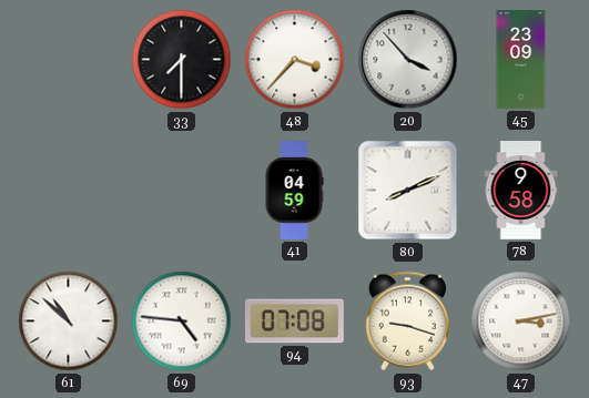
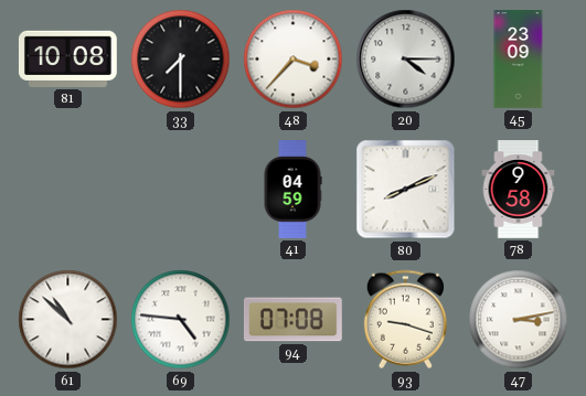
81: none -> 10:08 (67, 58)
20: 3:53 -> 4:15 (406, 60)
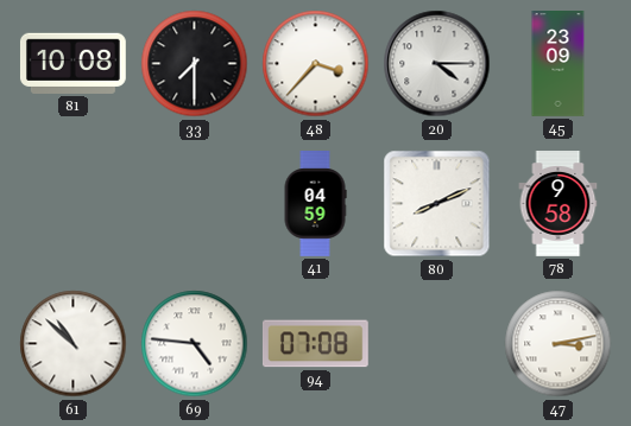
93: 9:18 -> none (405, 320)
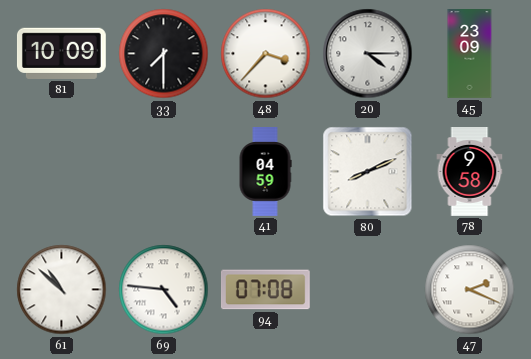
81: 10:08 -> 10:09 (61, 53)
47: 3:13 -> 2:19 (470, 290)
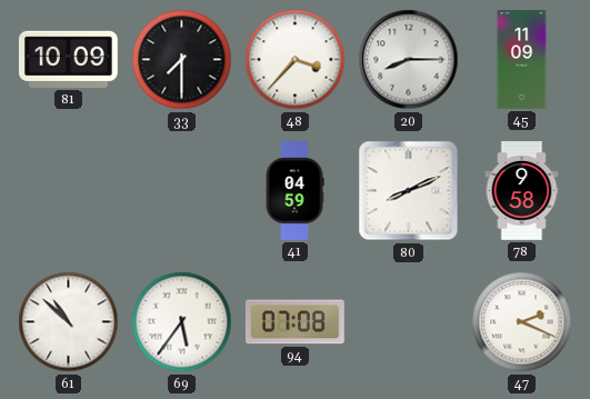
20: 4:15 -> 8:15 (409, 60)
45: 23:09 -> 11:09 (522, 60)
69: 4:46 -> 5:36 (182, 322)
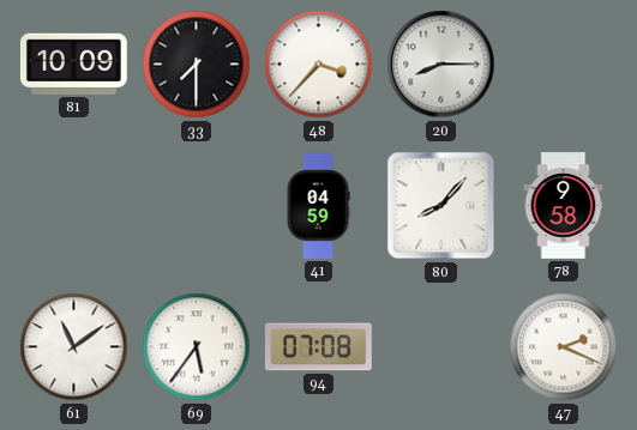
45: 11:09 -> none (522, 60)
80: 8:11 -> 8:07 (441, 206)
61: 10:52 -> 11:09 (74, 347)
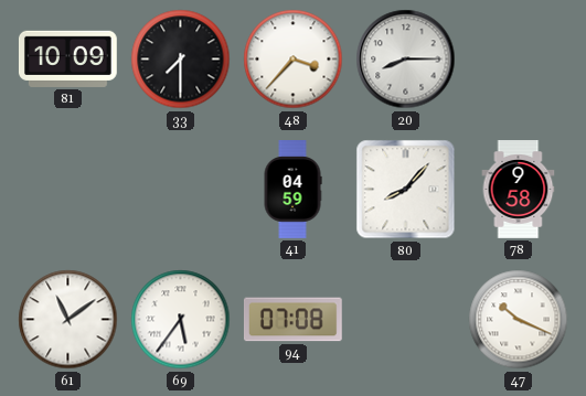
47: 2:19 -> 10:19 (519, 320)
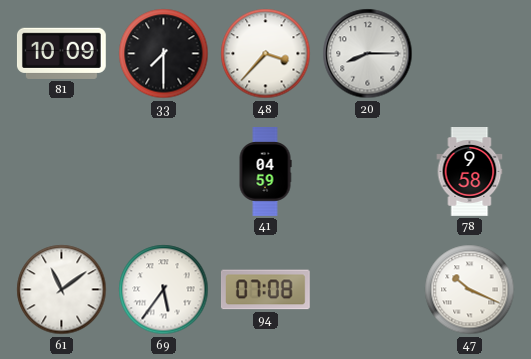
80: 8:07 -> none (406, 190)
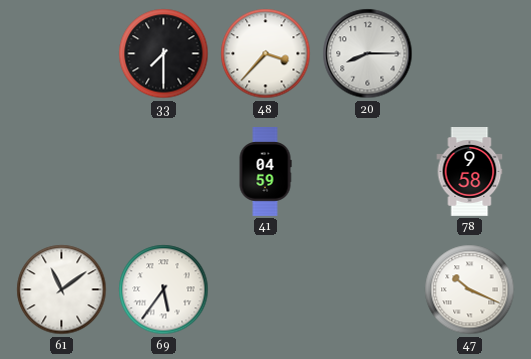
81: 10:09 -> none (61, 53)
94: 07:08 -> none (265, 290)
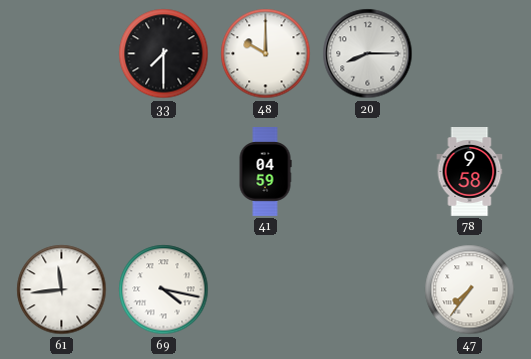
48: 3:37 -> 10:00 (266, 54)
61: 11:09 -> 11:44 (62, 290)
69: 5:36 -> 4:17 (164, 290)
47: 10:19 -> 7:36 (470, 290)
